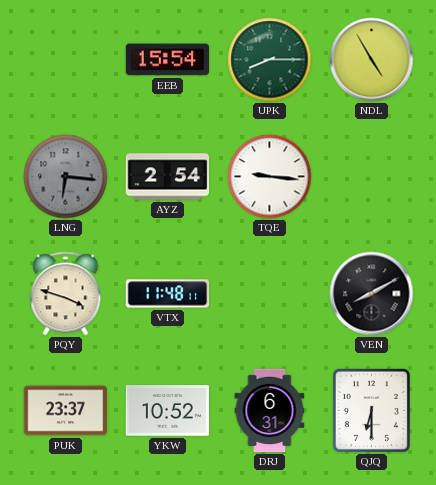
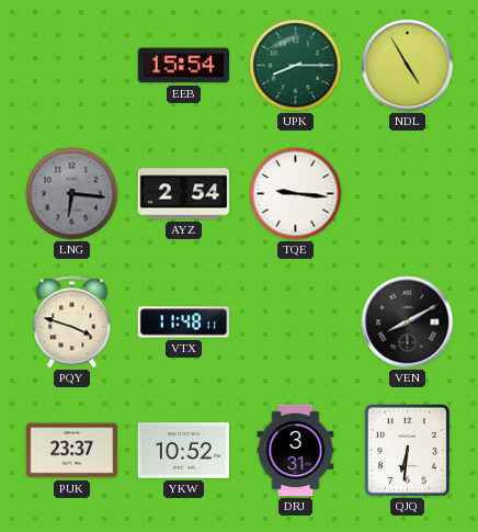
DRJ: 6:31 -> 3:31 (296, 451)
QJQ: 6:30 -> 6:31 (407, 450)
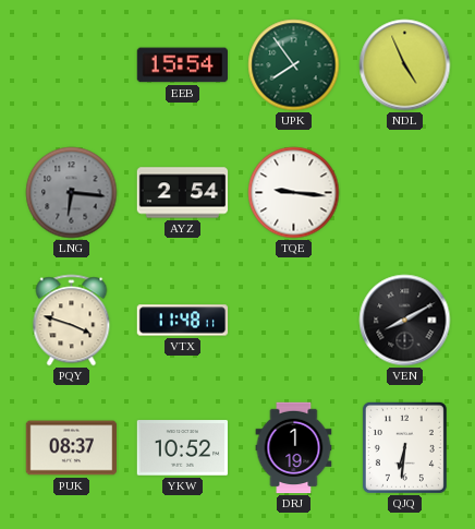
UPK: 8:15 -> 7:54 (294, 65)
NDL: 4:55 -> 4:56 (405, 65)
PUK: 23:37 -> 08:37 (72, 448)
DRJ: 3:31 -> 1:19 (294, 448)
